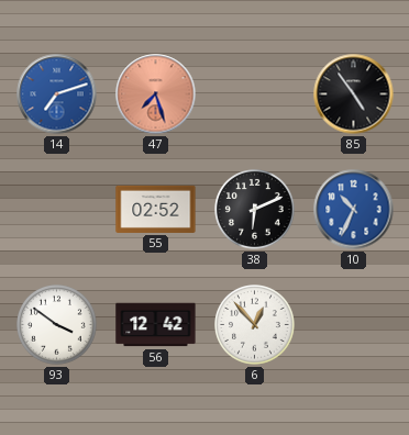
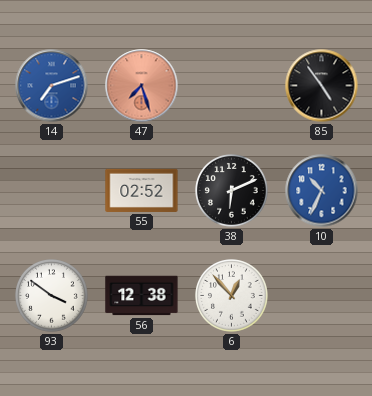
56: 12:42 -> 12:38 (142, 296)
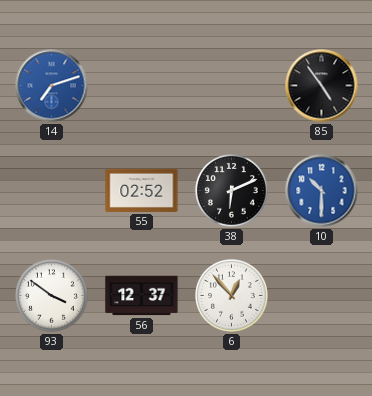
47: 7:27 -> none (142, 86)
10: 10:34 -> 10:30 (322, 191)
56: 12:38 -> 12:37 (142, 296)
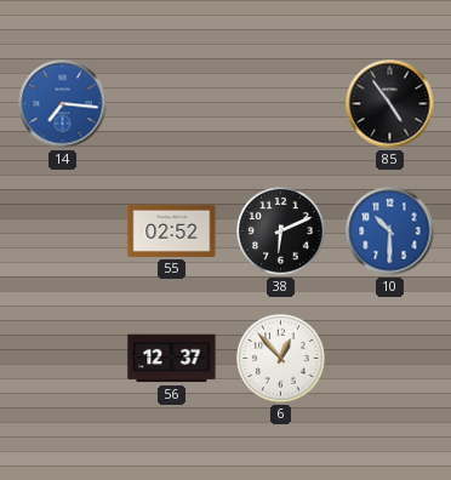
14: 7:12 -> 7:16 (63, 104)
93: 3:51 -> none (52, 296)
